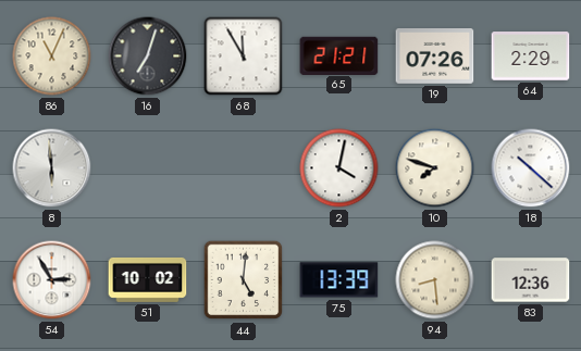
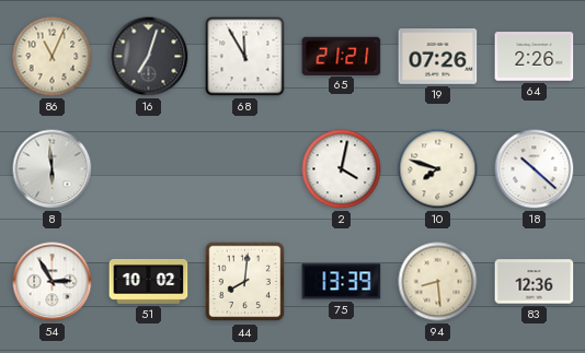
64: 2:29 -> 2:26 (535, 57)
44: 5:01 -> 8:01 (245, 282)
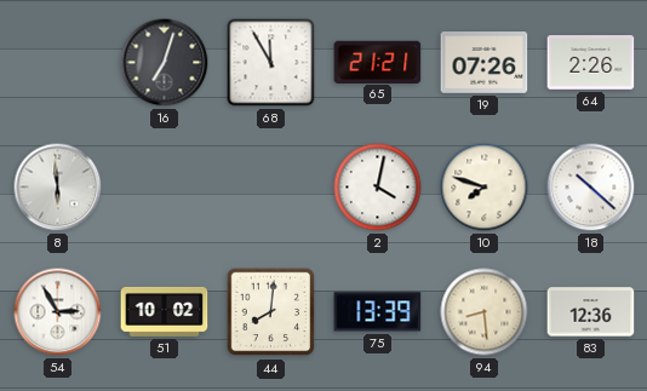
86: 11:04 -> none (53, 57)
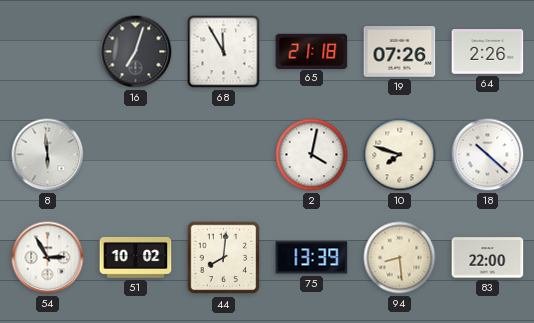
65: 21:21 -> 21:18 (312, 51)
83: 12:36 -> 22:00 (488, 258)
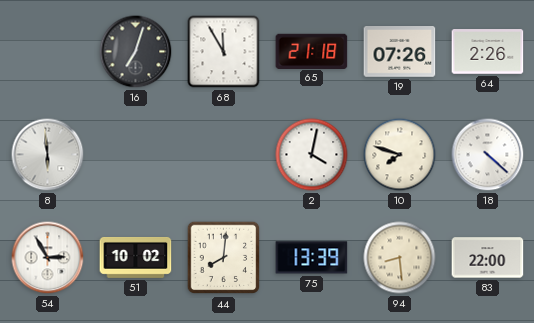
18: 10:22 -> 4:22 (488, 155)
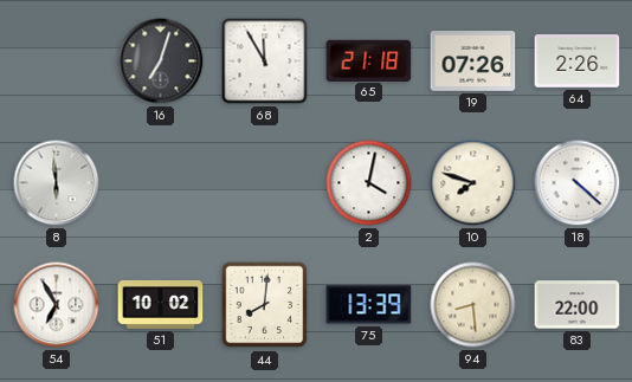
54: 2:55 -> 6:55 (57, 305)
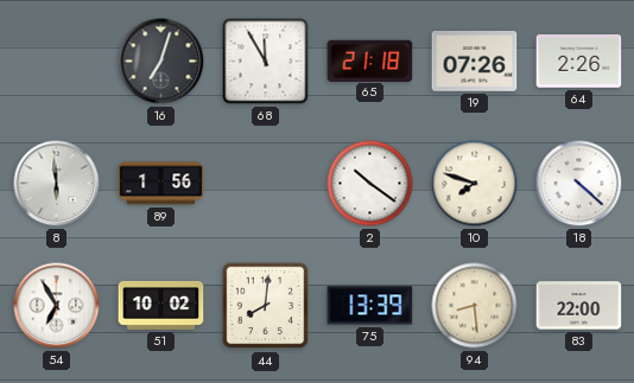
89: none -> 1:56 (161, 184)
2: 4:02 -> 10:21 (370, 184)
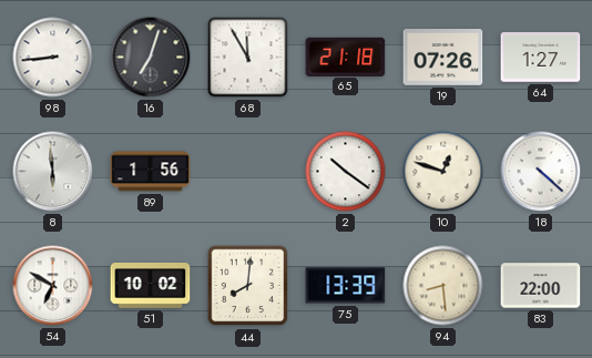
98: none -> 8:44 (53, 58)
64: 2:26 -> 1:27 (541, 58)
10: 7:48 -> 12:48 (443, 172)
54: 6:55 -> 6:50 (53, 286)
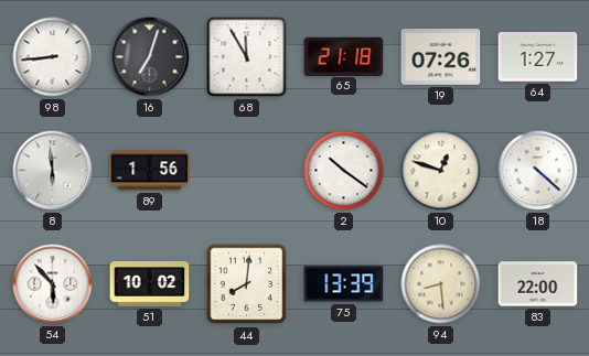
54: 6:50 -> 5:53 (53, 284)
